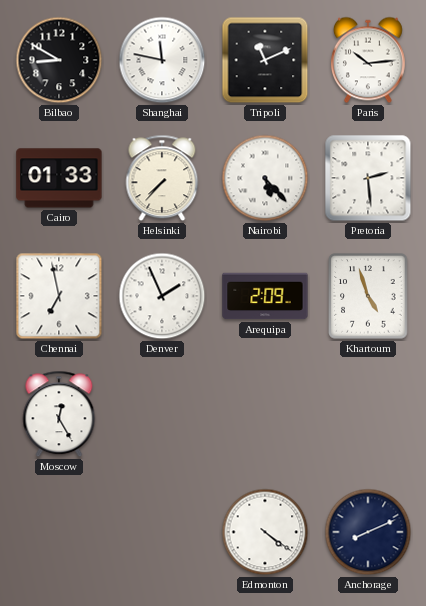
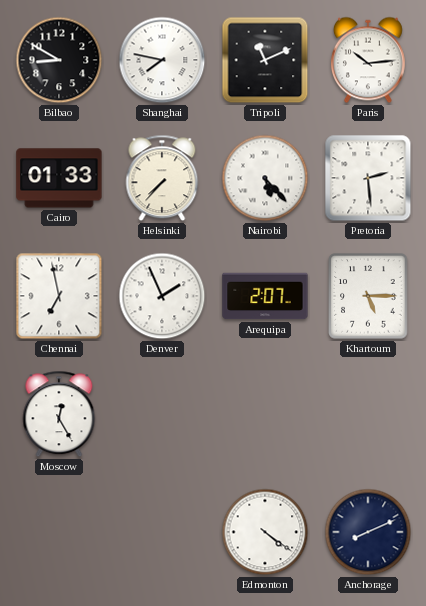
Shanghai: 11:47 -> 7:47 (162, 60)
Arequipa: 2:09 -> 2:07 (265, 296)
Khartoum: 4:57 -> 5:15 (368, 296)
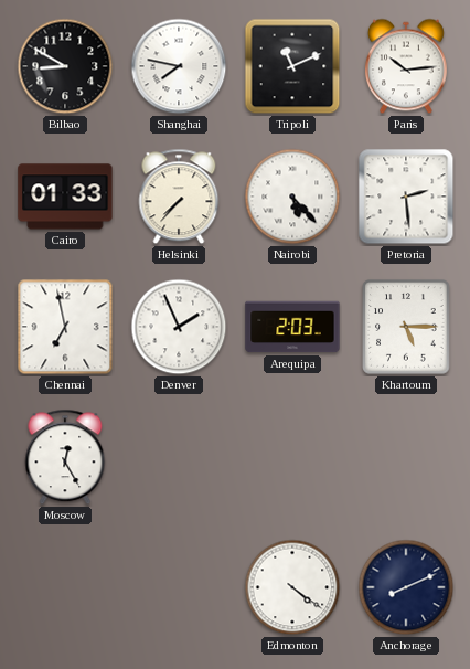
Arequipa: 2:07 -> 2:03 (292, 327)
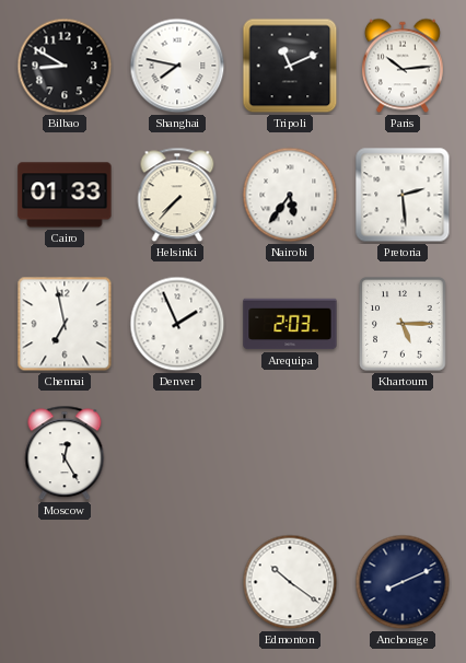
Nairobi: 5:23 -> 5:36 (290, 195)
Edmonton: 4:21 -> 10:21 (290, 582)
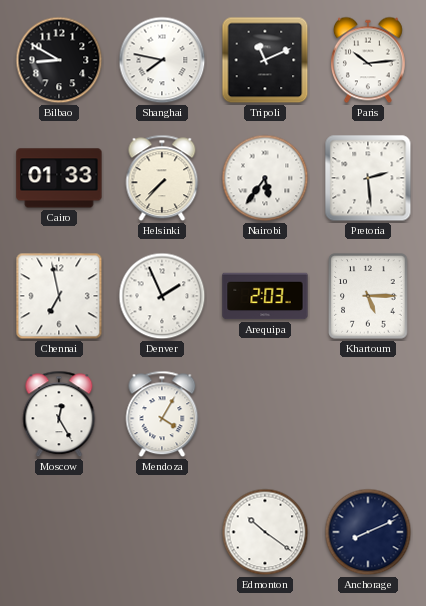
Mendoza: none -> 4:05 (162, 414)
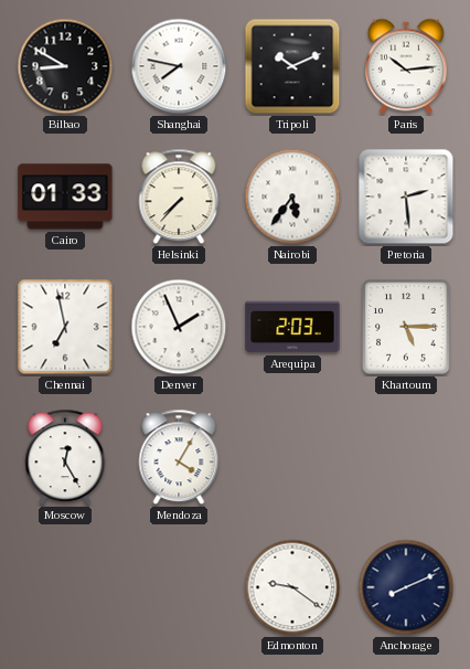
Tripoli: 11:11 -> 10:11 (292, 66)
Edmonton: 10:21 -> 9:21 (292, 587)
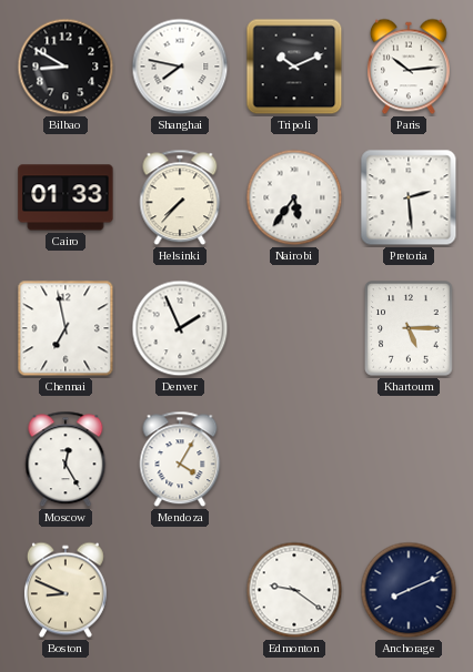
Arequipa: 2:03 -> none (292, 327)
Boston: none -> 8:49 (66, 590)
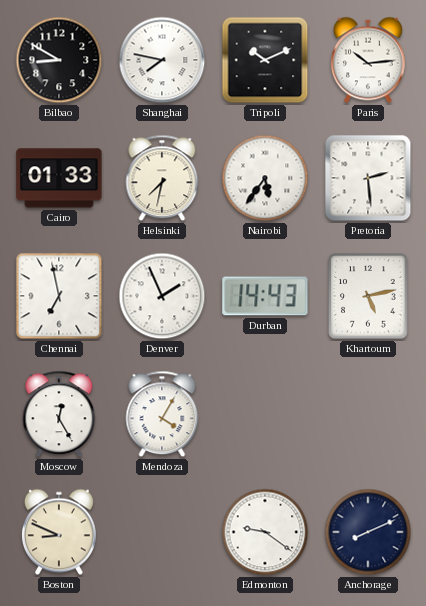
Helsinki: 7:37 -> 7:32 (162, 178)
Durban: none -> 14:43 (265, 296)
Khartoum: 5:15 -> 5:13 (368, 296)
